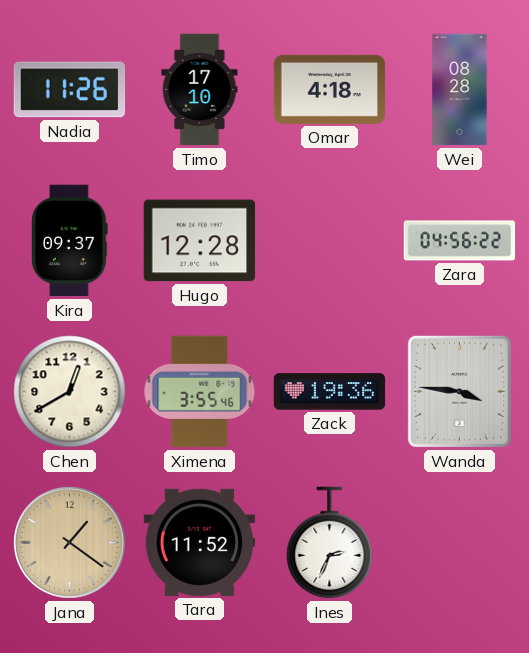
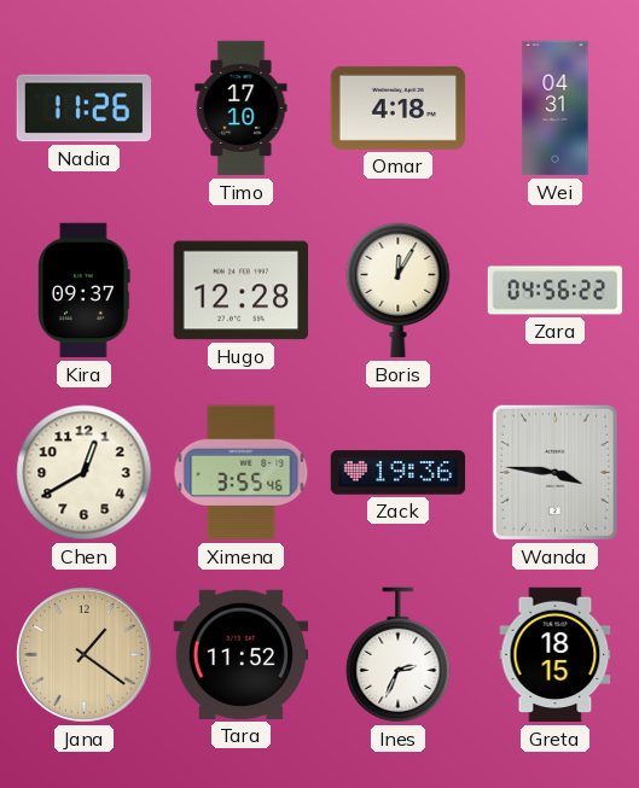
Wei: 08:28 -> 04:31 (556, 109)
Boris: none -> 12:05 (399, 290)
Greta: none -> 18:15 (556, 655)
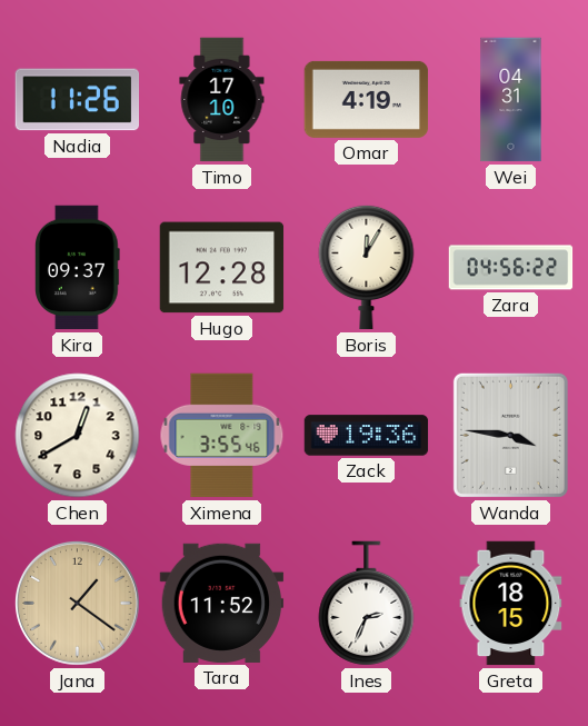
Omar: 4:18 -> 4:19 (367, 99)
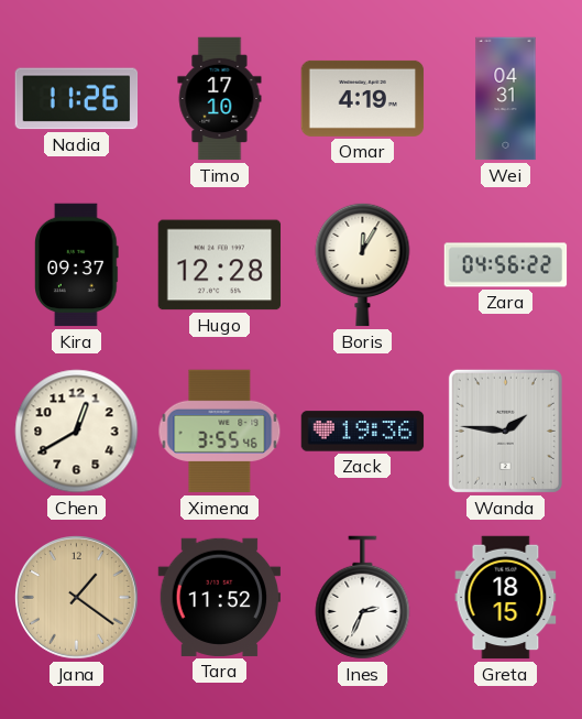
Wanda: 3:46 -> 1:46 (505, 431)
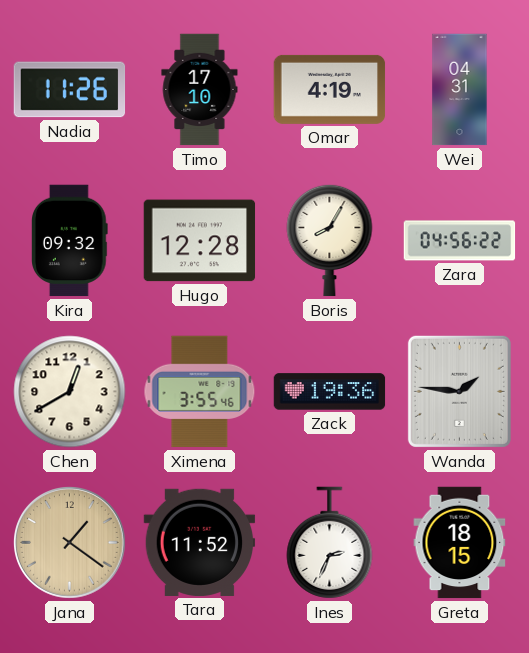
Kira: 09:37 -> 09:32 (70, 241)
Boris: 12:05 -> 8:05 (330, 240)
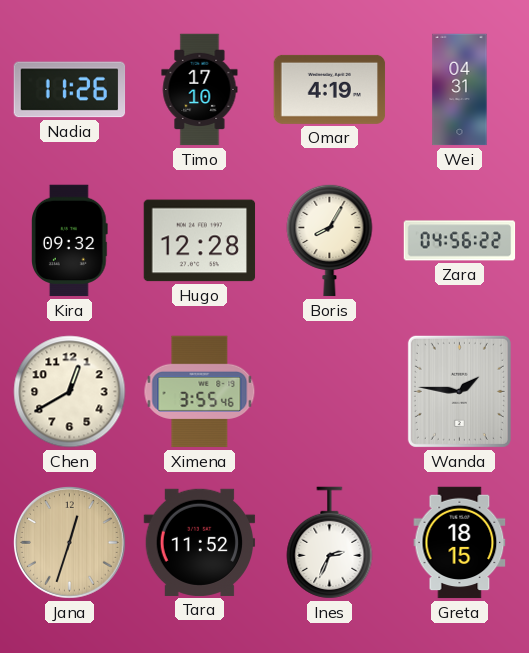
Zack: 19:36 -> none (330, 392)
Jana: 1:21 -> 12:33 (70, 543)
